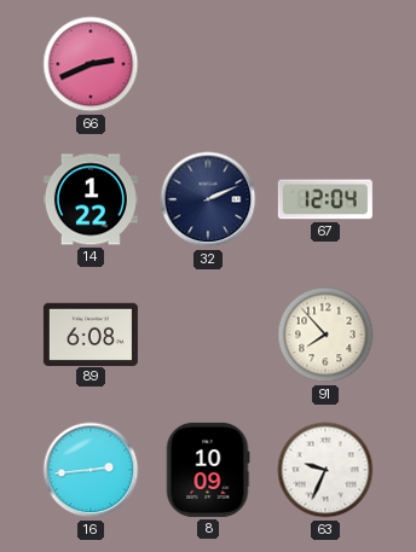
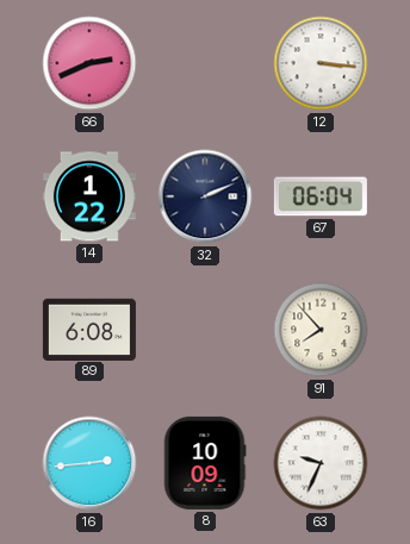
12: none -> 3:16 (321, 63)
67: 12:04 -> 06:04 (321, 196)
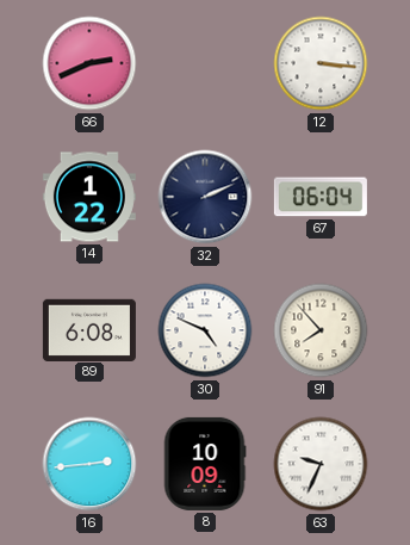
30: none -> 4:49 (205, 330)
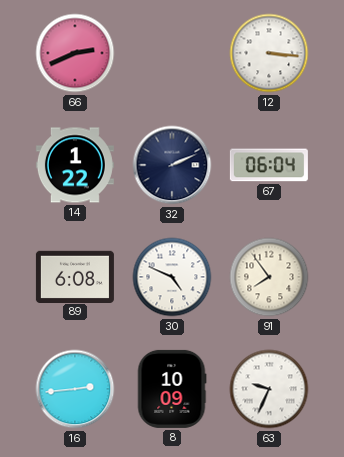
91: 7:53 -> 7:54 (269, 277)
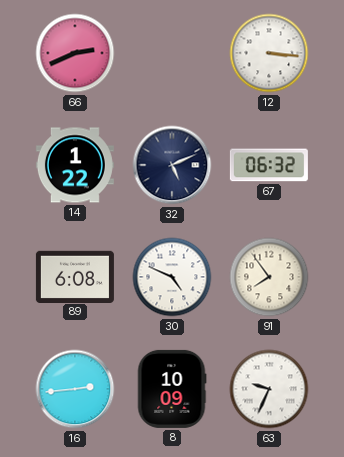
32: 2:11 -> 5:11 (172, 165)
67: 06:04 -> 06:32 (269, 165)
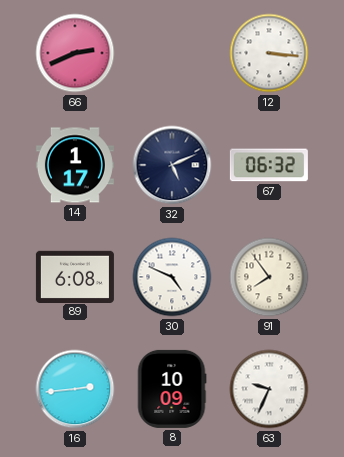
14: 1:22 -> 1:17 (75, 165)
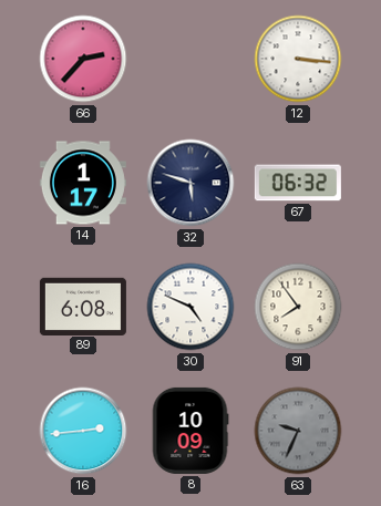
66: 2:41 -> 2:37 (83, 59)
32: 5:11 -> 5:48 (190, 183)
63 dial: white -> grey (298, 431)
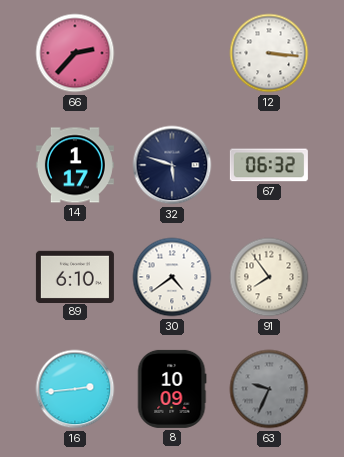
89: 6:08 -> 6:10 (75, 276)
30: 4:49 -> 4:39 (172, 277)
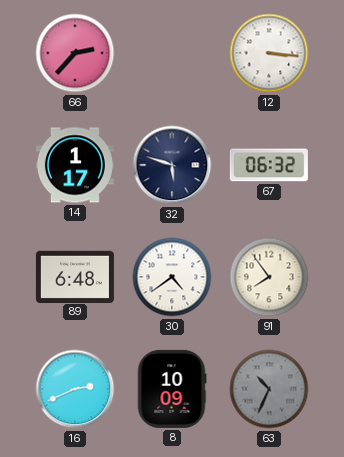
89: 6:10 -> 6:48 (75, 276)
16: 2:44 -> 2:41 (75, 389)
63: 9:34 -> 10:34 (269, 389)
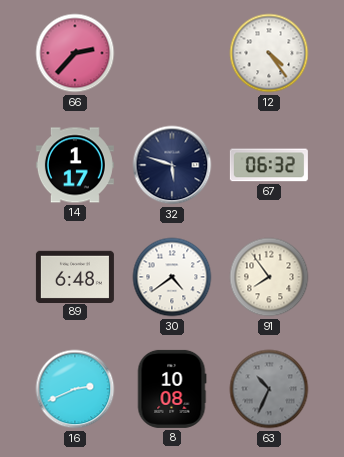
12: 3:16 -> 4:24 (269, 53)
8: 10:09 -> 10:08 (172, 389)
